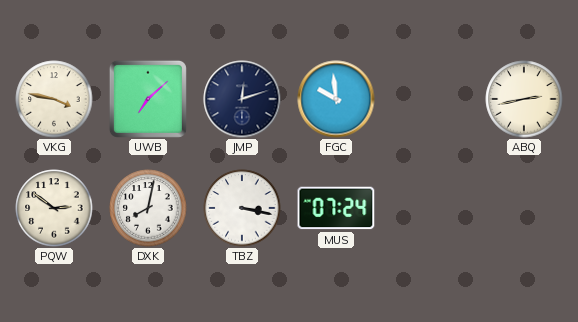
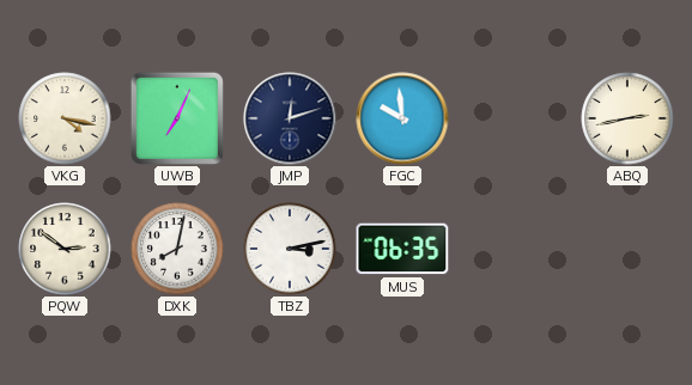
VKG: 3:47 -> 4:17 (65, 118)
UWB: 7:08 -> 7:04 (177, 118)
TBZ: 3:17 -> 3:13 (290, 249)
MUS: 07:24 -> 06:35 (402, 249)
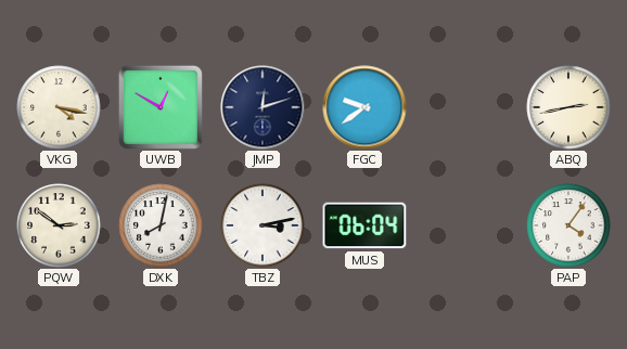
UWB: 7:04 -> 12:50 (161, 107)
FGC: 9:59 -> 9:39 (364, 107)
MUS: 06:35 -> 06:04 (364, 225)
PAP: none -> 4:06 (568, 225)
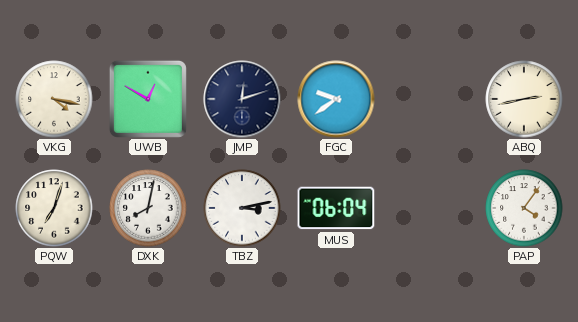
PQW: 2:51 -> 7:03 (54, 208)
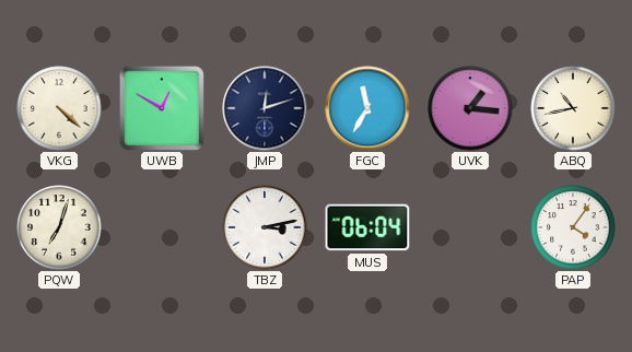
VKG: 4:17 -> 4:22 (59, 108)
FGC: 9:39 -> 11:35 (367, 108)
UVK: none -> 1:16 (470, 108)
ABQ: 2:43 -> 10:43 (573, 108)
DXK: 8:02 -> none (148, 208)
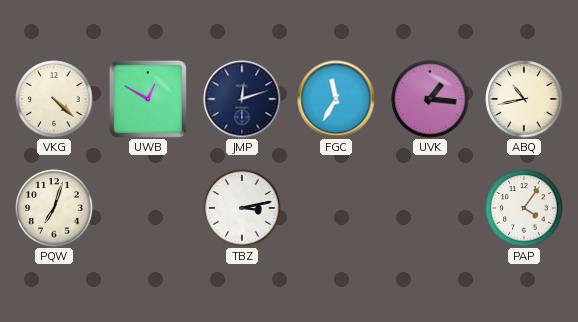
MUS: 06:04 -> none (367, 227)
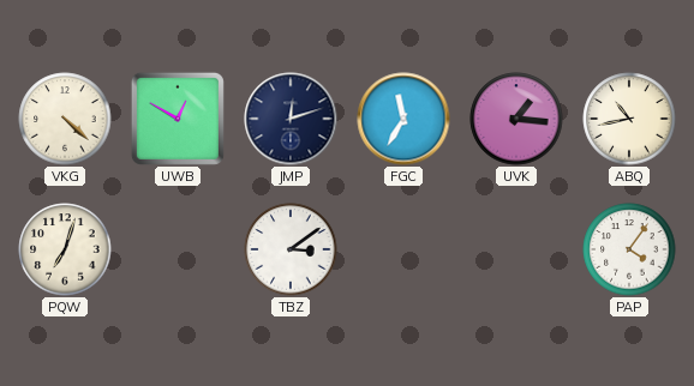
TBZ: 3:13 -> 3:09 (291, 249)
